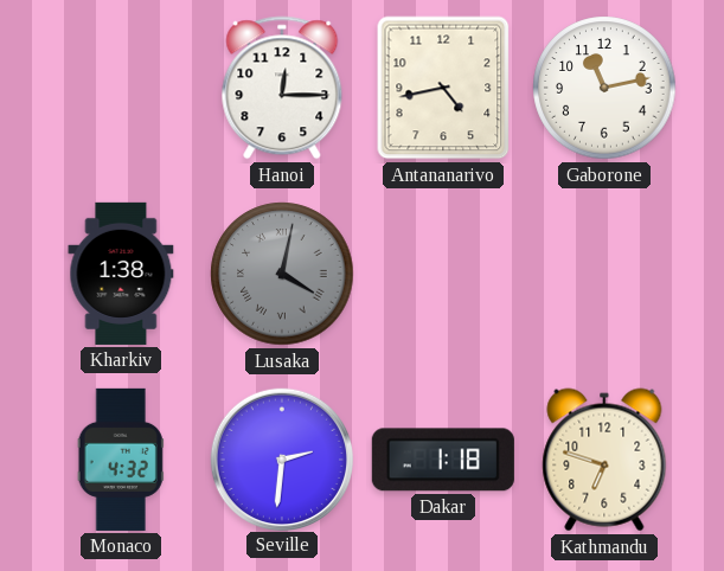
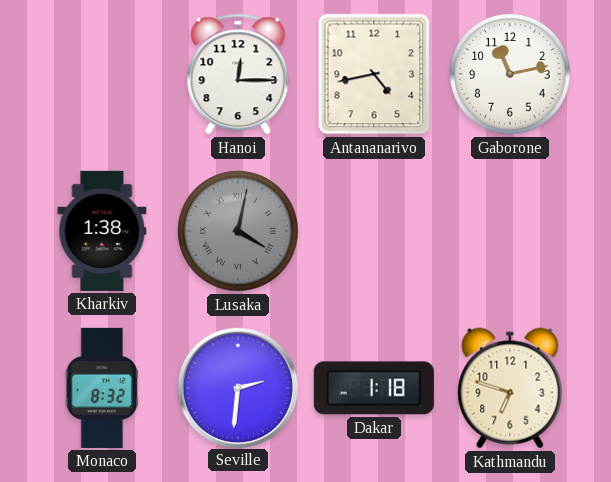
Monaco: 4:32 -> 8:32 (102, 388)
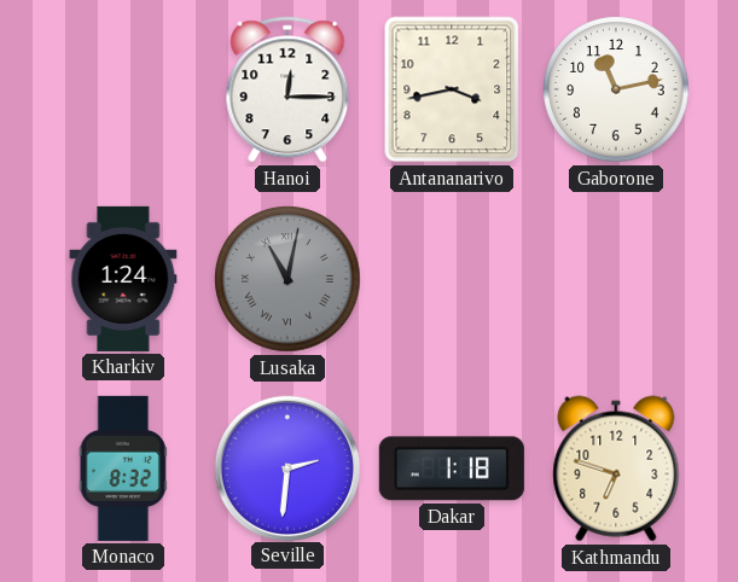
Antananarivo: 4:43 -> 3:43 (452, 89)
Kharkiv: 1:38 -> 1:24 (123, 279)
Lusaka: 4:02 -> 11:02 (287, 279)
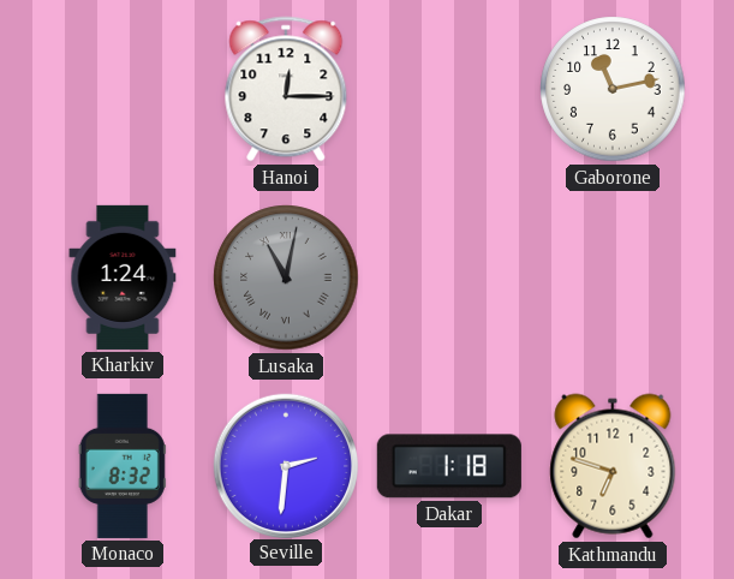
Antananarivo: 3:43 -> none (452, 89)
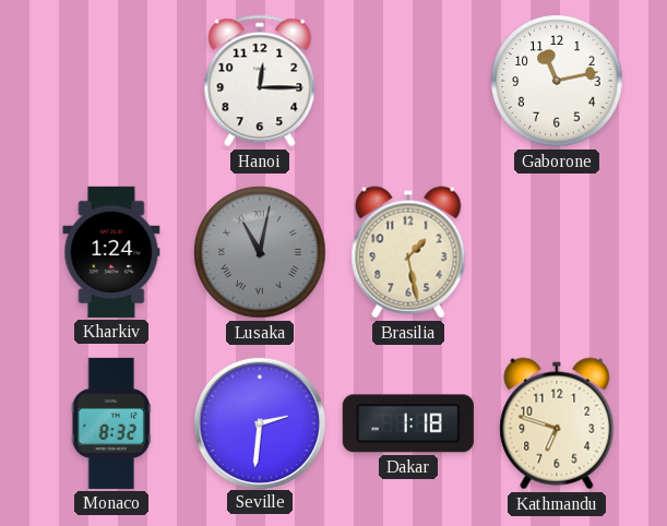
Brasilia: none -> 1:28 (408, 252)
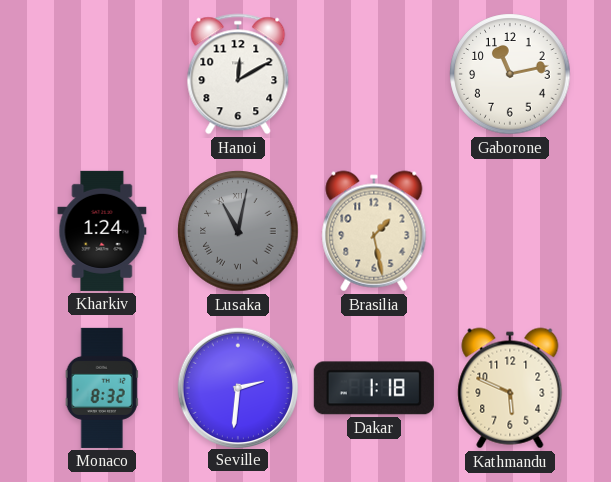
Hanoi: 12:15 -> 12:10 (238, 74)
Kathmandu: 6:48 -> 5:49 (510, 388)
